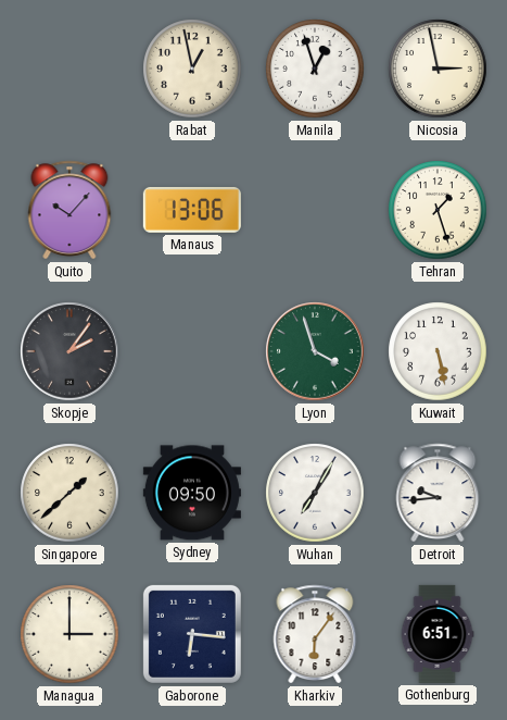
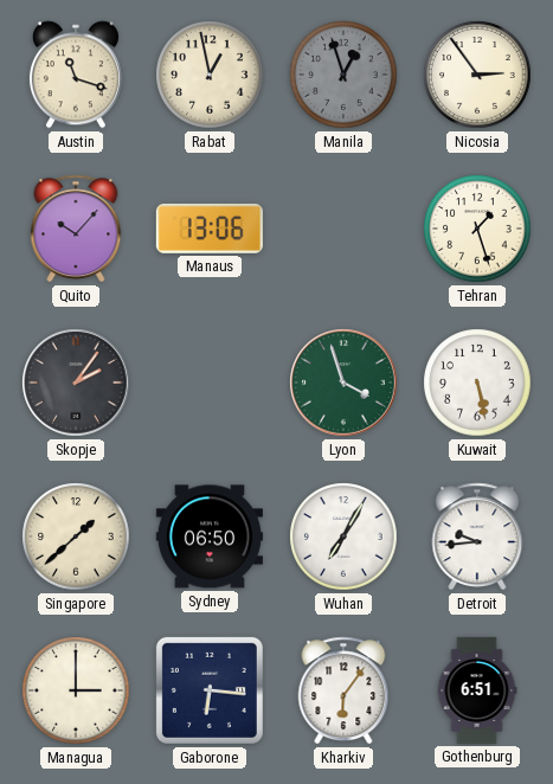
Austin: none -> 11:18 (76, 75)
Manila dial: white -> grey (343, 75)
Nicosia: 2:58 -> 2:54 (477, 75)
Sydney: 09:50 -> 06:50 (210, 536)
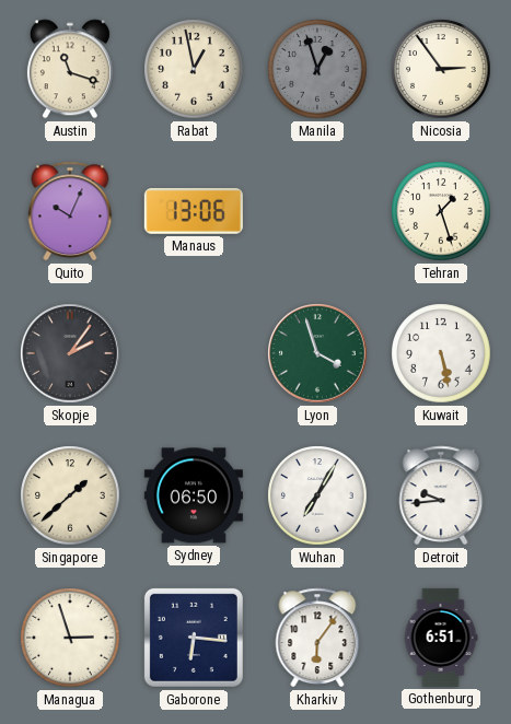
Quito: 10:07 -> 10:04 (70, 211)
Managua: 3:00 -> 2:57 (70, 638)
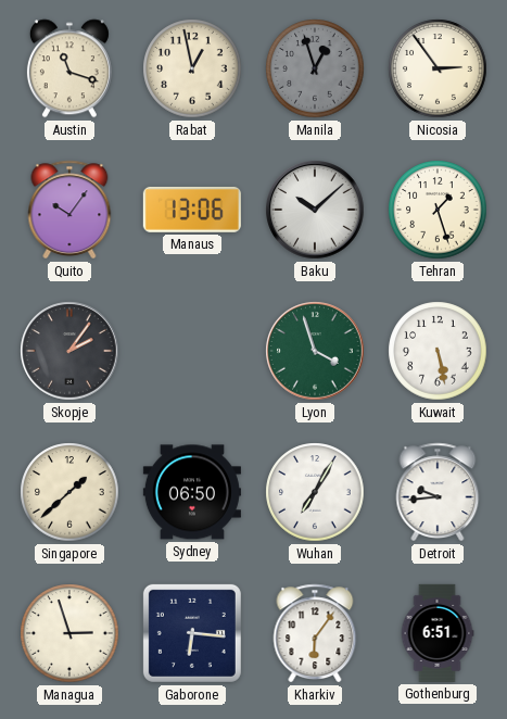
Quito: 10:04 -> 10:06 (69, 210)
Baku: none -> 10:08 (315, 210)
